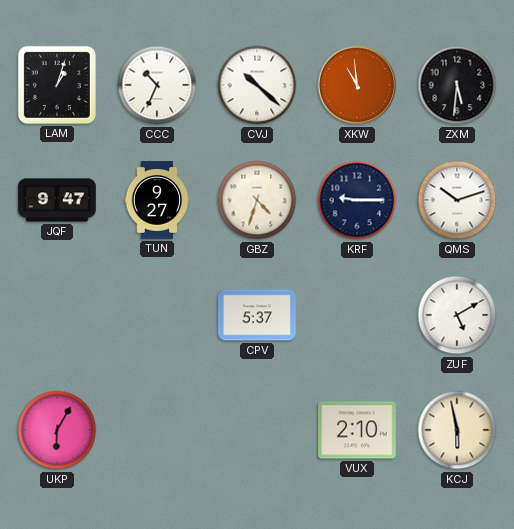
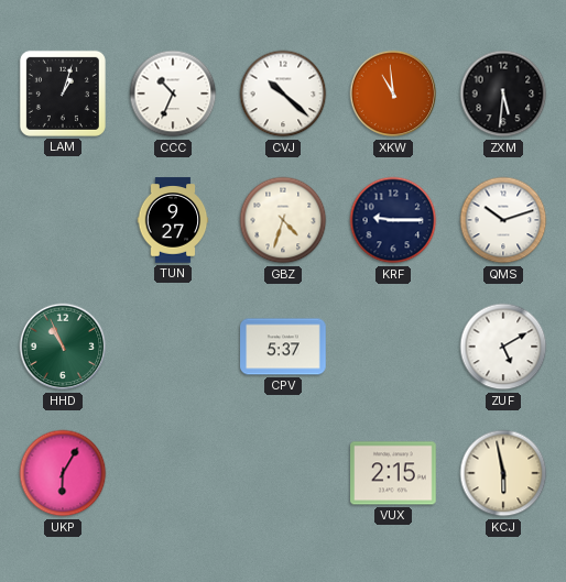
JQF: 9:47 -> none (57, 200)
HHD: none -> 10:56 (63, 347)
VUX: 2:10 -> 2:15 (393, 473)
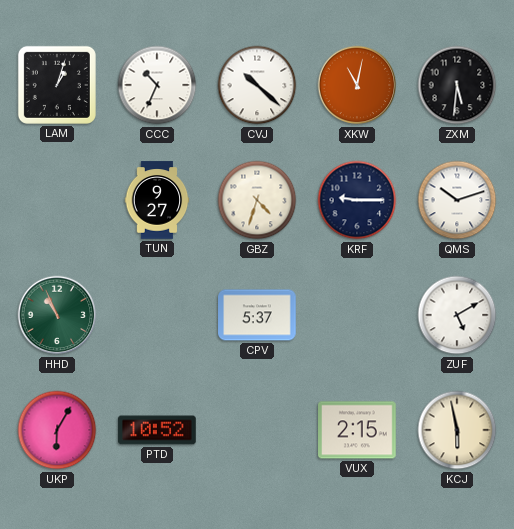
XKW: 10:59 -> 11:02 (357, 85)
PTD: none -> 10:52 (157, 430)
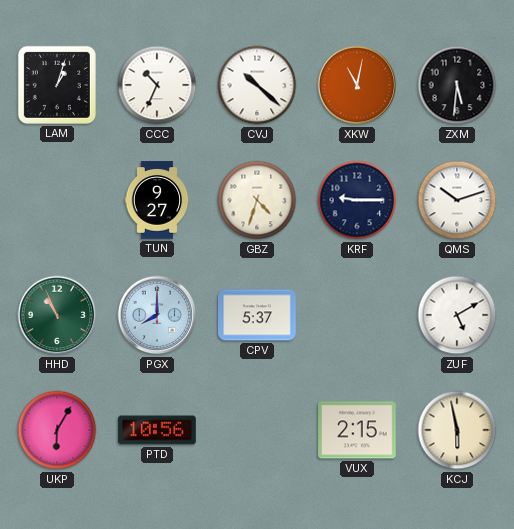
PGX: none -> 8:00 (157, 315)
PTD: 10:52 -> 10:56 (157, 430)
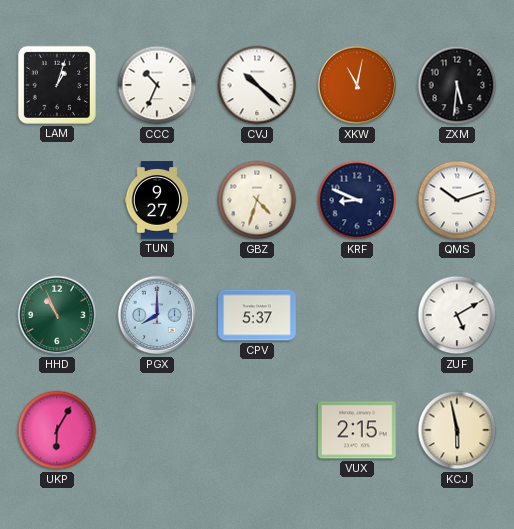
KRF: 9:15 -> 8:49 (357, 200)
PTD: 10:56 -> none (157, 430)
